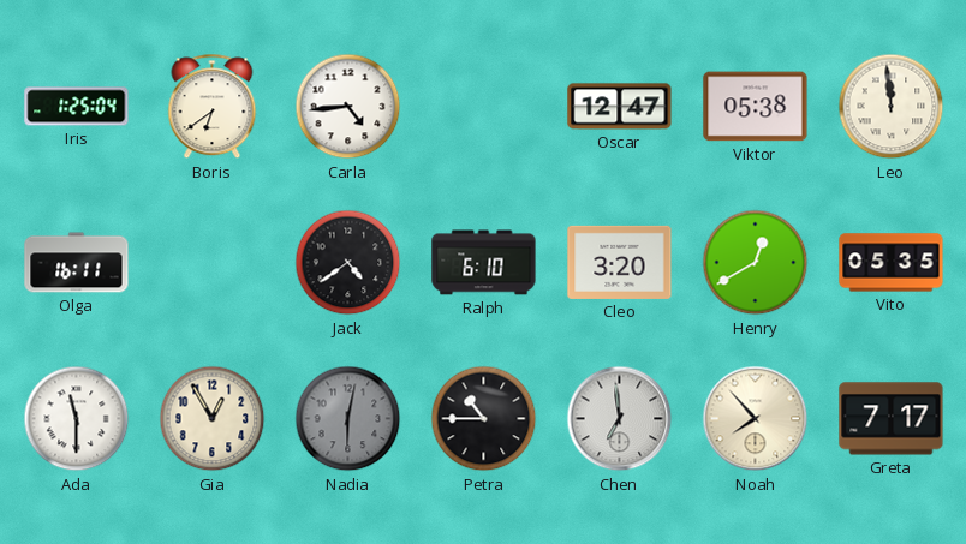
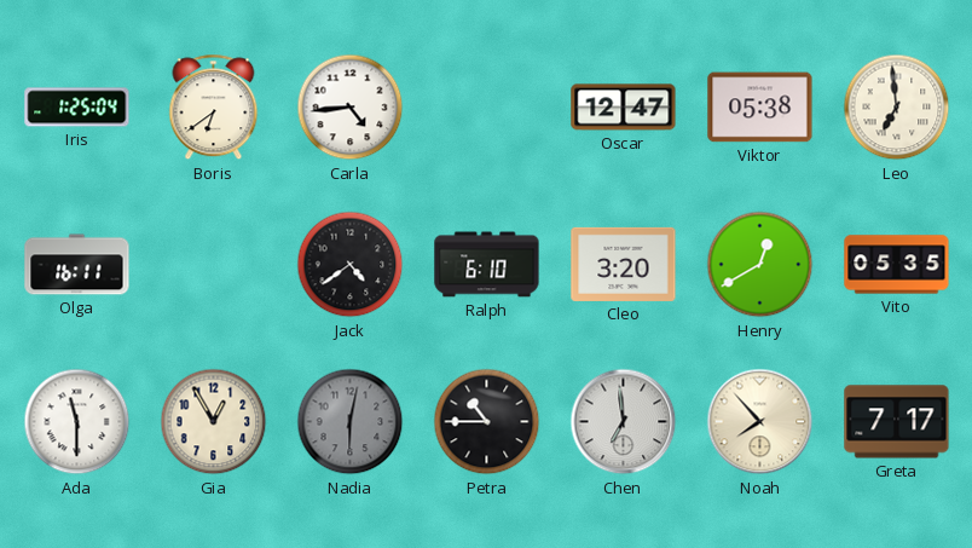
Leo: 11:59 -> 6:59 (897, 108)
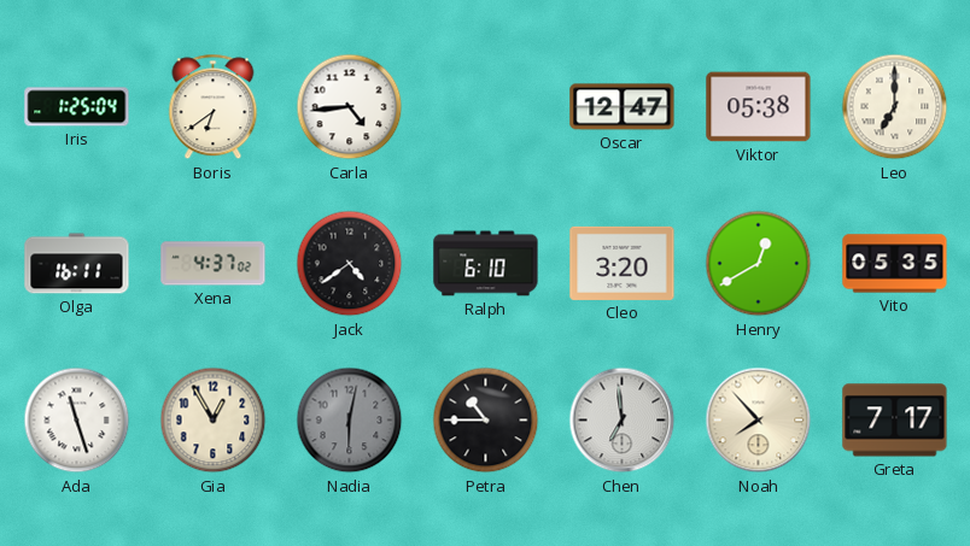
Leo: 6:59 -> 7:00 (895, 107)
Xena: none -> 4:37 (214, 264)
Ada: 11:30 -> 11:27 (77, 421)
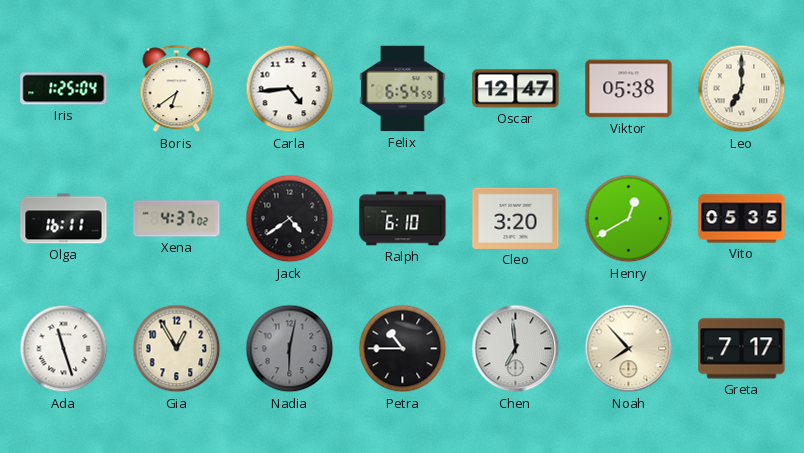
Felix: none -> 6:54 (403, 89)
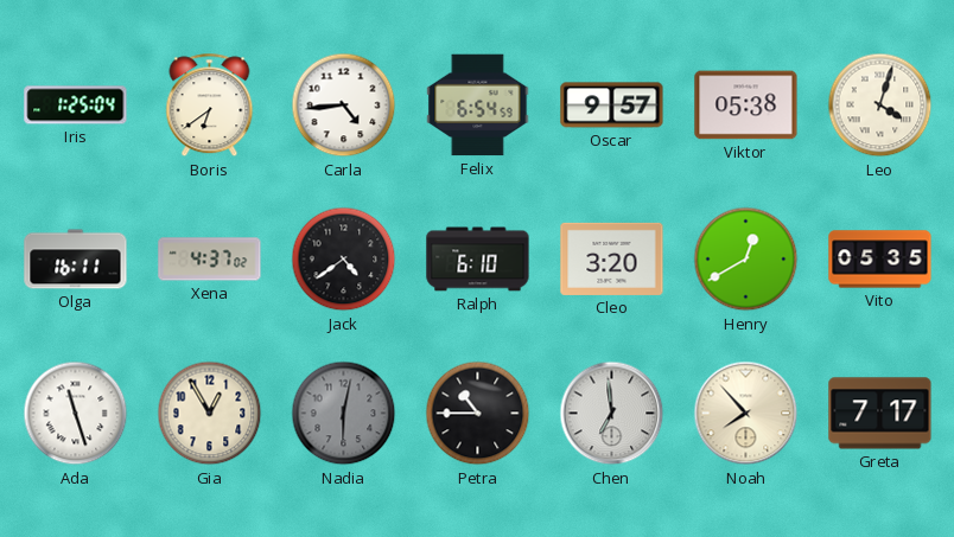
Oscar: 12:47 -> 9:57 (612, 106)
Leo: 7:00 -> 4:03 (880, 106)
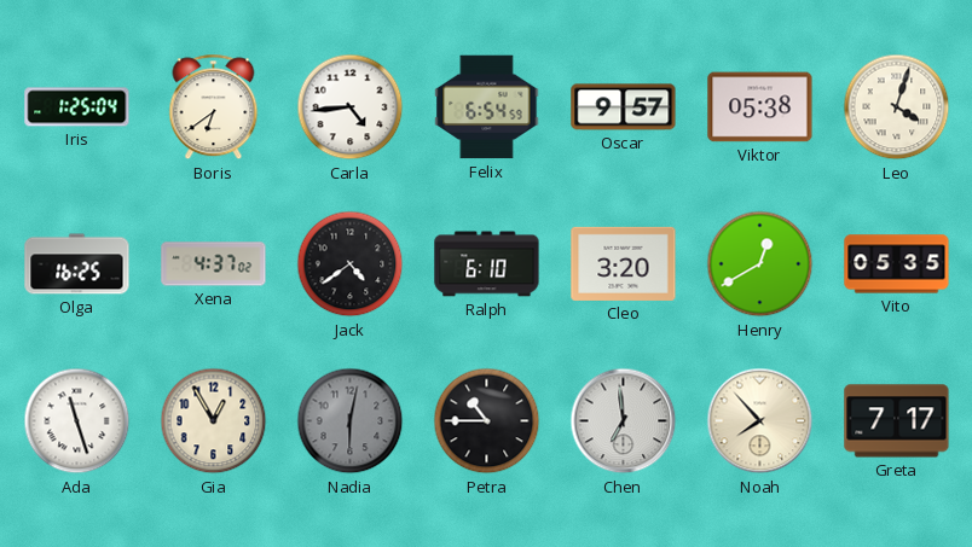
Olga: 16:11 -> 16:25 (77, 264)
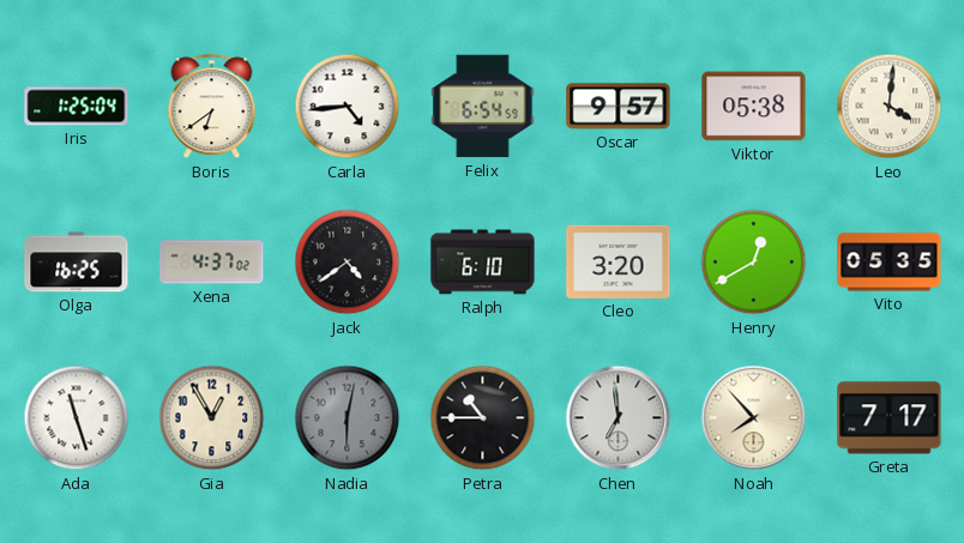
Leo: 4:03 -> 4:01 (890, 107)
